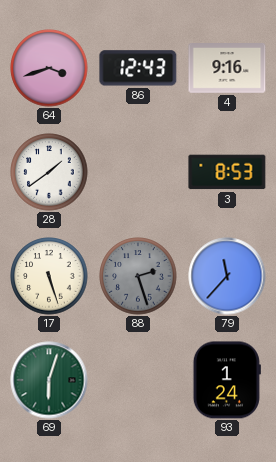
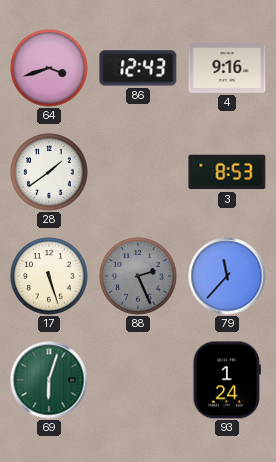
88: 2:27 -> 2:26 (138, 276)
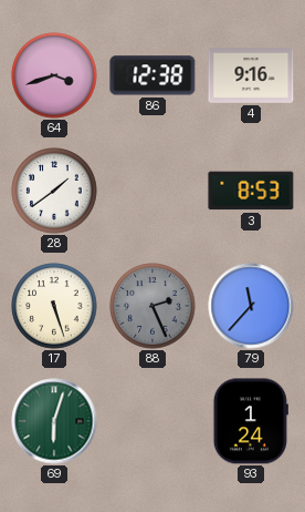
86: 12:43 -> 12:38 (152, 75)
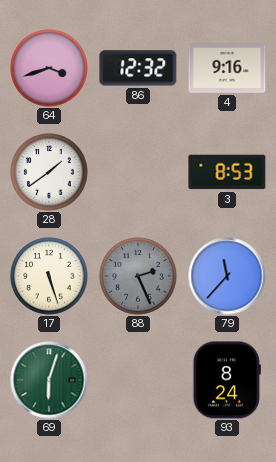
86: 12:38 -> 12:32 (138, 68)
93: 1:24 -> 8:24 (227, 380)
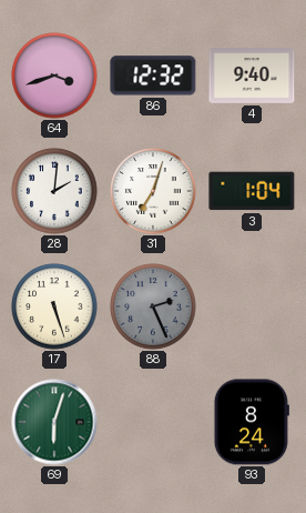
4: 9:16 -> 9:40 (252, 77)
28: 1:39 -> 2:01 (54, 191)
31: none -> 7:03 (153, 191)
3: 8:53 -> 1:04 (252, 191)
79: 11:37 -> none (227, 276)
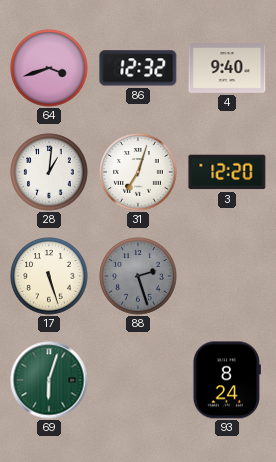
28: 2:01 -> 1:01 (49, 172)
3: 1:04 -> 12:20 (227, 172)
88: 2:26 -> 2:27 (138, 276)
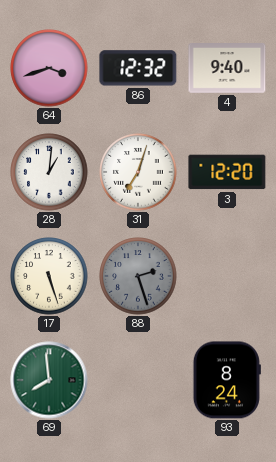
69: 6:03 -> 7:59 (49, 380)
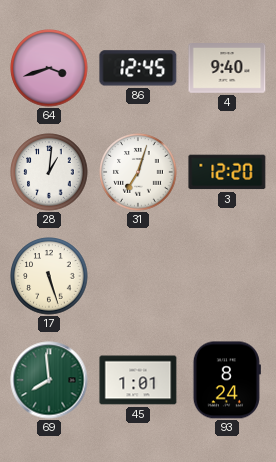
86: 12:32 -> 12:45 (138, 68)
88: 2:27 -> none (138, 276)
45: none -> 1:01 (138, 380)
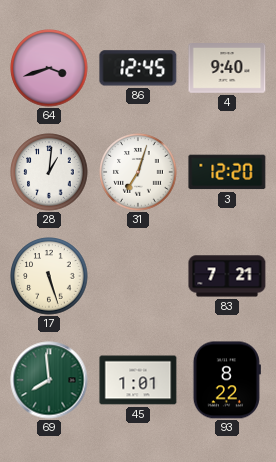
83: none -> 7:21 (227, 276)
93: 8:24 -> 8:22 (227, 380)
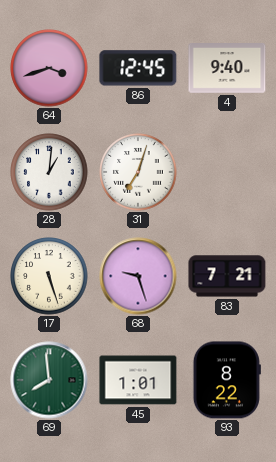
3: 12:20 -> none (227, 172)
68: none -> 9:27 (138, 276)
